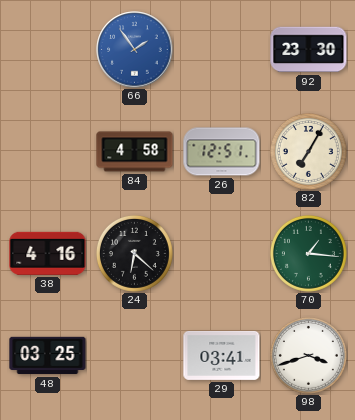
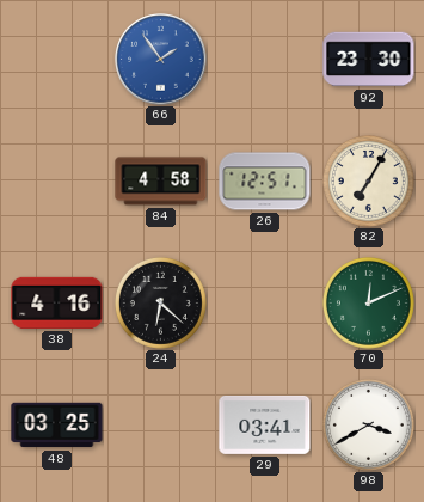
70: 1:16 -> 12:11 (368, 302)
98: 3:42 -> 3:40 (368, 424)
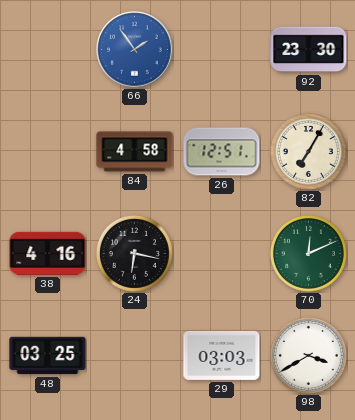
24: 6:22 -> 6:17 (134, 253)
29: 03:41 -> 03:03 (222, 355)
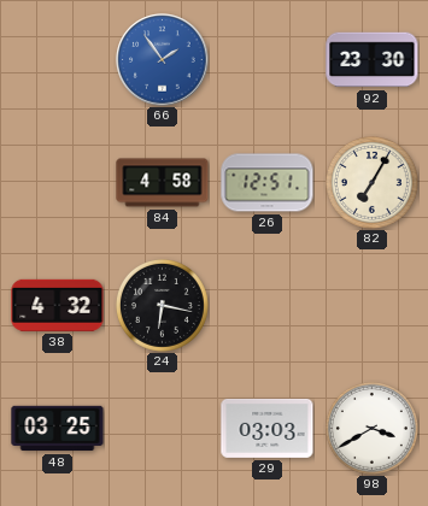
38: 4:16 -> 4:32 (58, 305)
70: 12:11 -> none (308, 253)
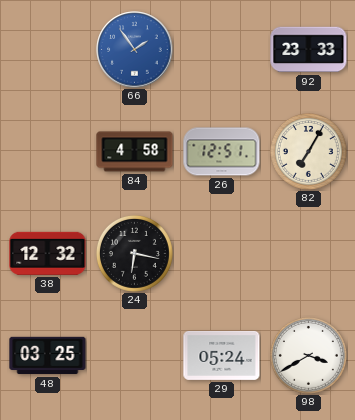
92: 23:30 -> 23:33 (309, 50)
38: 4:32 -> 12:32 (48, 253)
29: 03:03 -> 05:24 (222, 355)
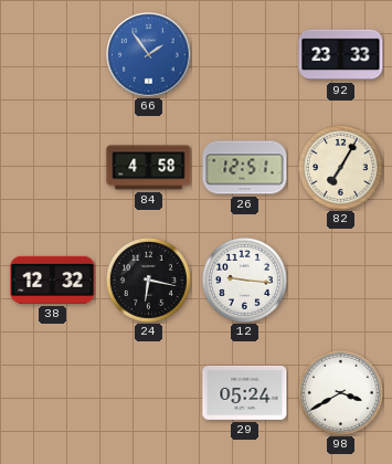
12: none -> 9:16 (244, 280)
48: 03:25 -> none (48, 356)
